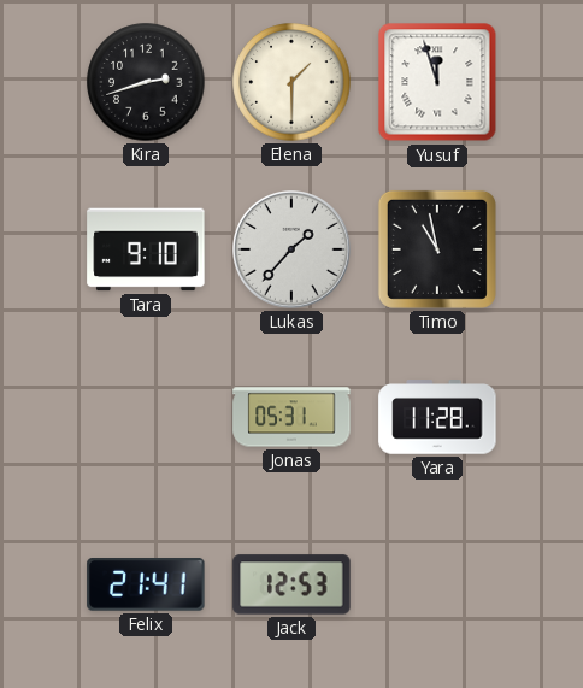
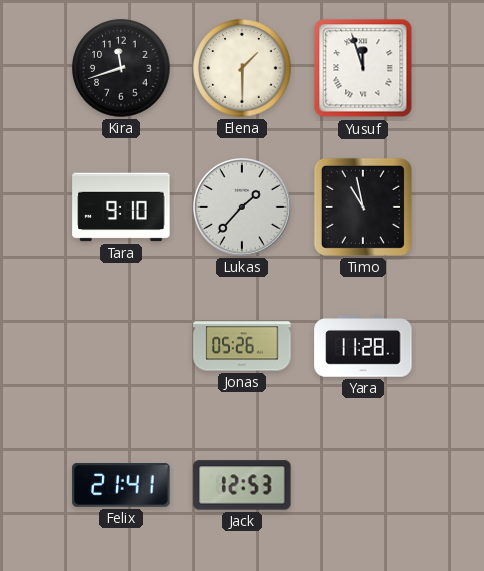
Kira: 2:42 -> 11:42 (121, 68)
Jonas: 05:31 -> 05:26 (242, 346)
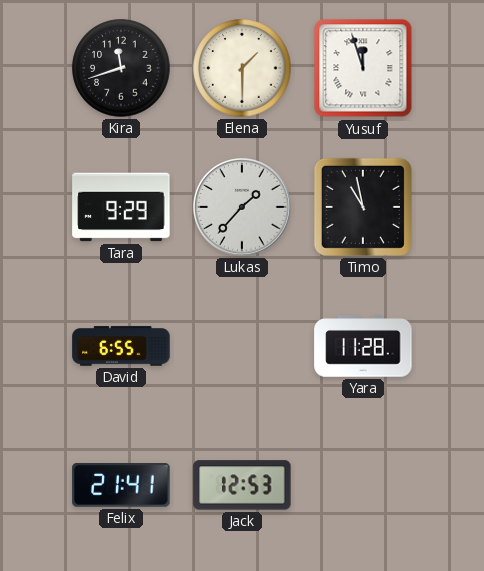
Tara: 9:10 -> 9:29 (121, 207)
David: none -> 6:55 (121, 346)
Jonas: 05:26 -> none (242, 346)
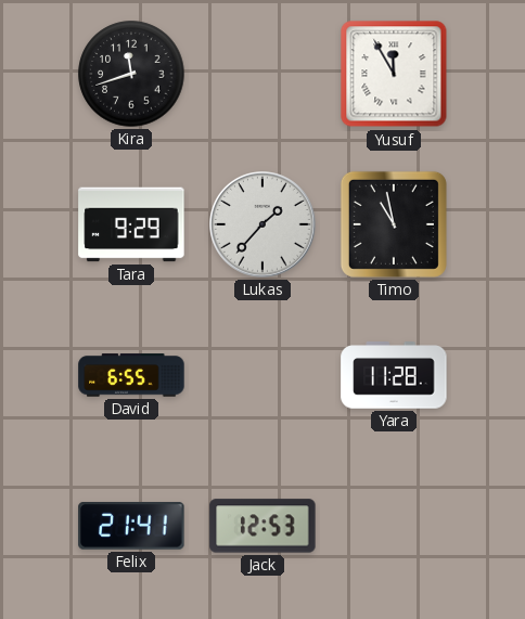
Elena: 1:30 -> none (242, 68)
Yusuf: 11:57 -> 11:55 (394, 74)
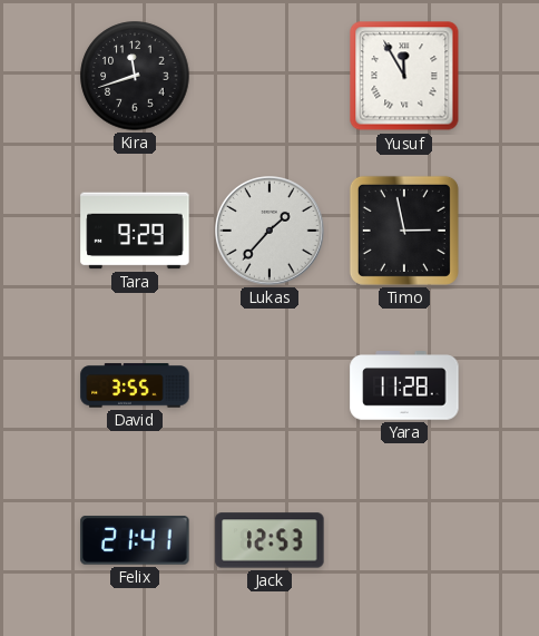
Timo: 10:58 -> 2:58 (404, 231)
David: 6:55 -> 3:55 (135, 385)
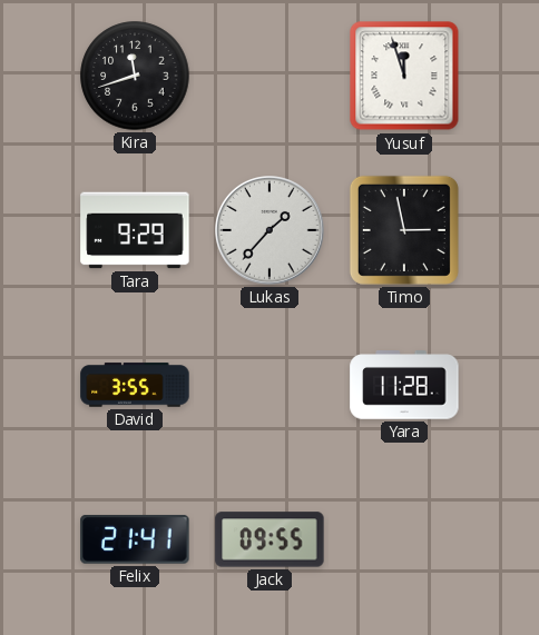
Yusuf: 11:55 -> 11:57 (404, 76)
Jack: 12:53 -> 09:55 (269, 539)
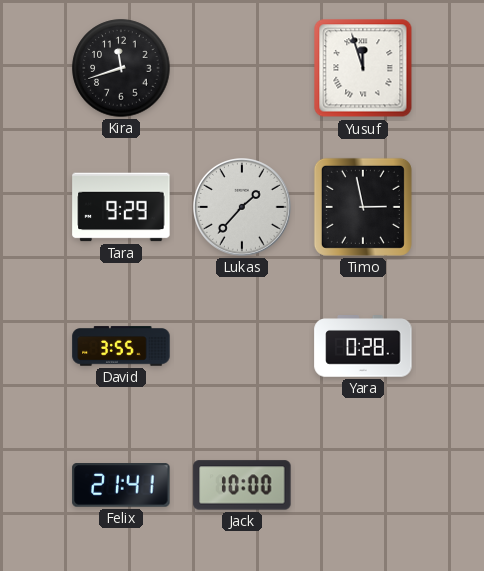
Yara: 11:28 -> 0:28 (363, 346)
Jack: 09:55 -> 10:00 (242, 485)
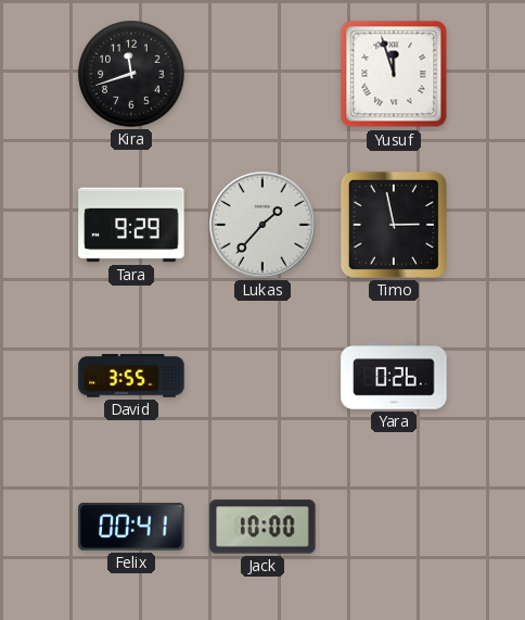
Yara: 0:28 -> 0:26 (394, 376)
Felix: 21:41 -> 00:41 (131, 528)
